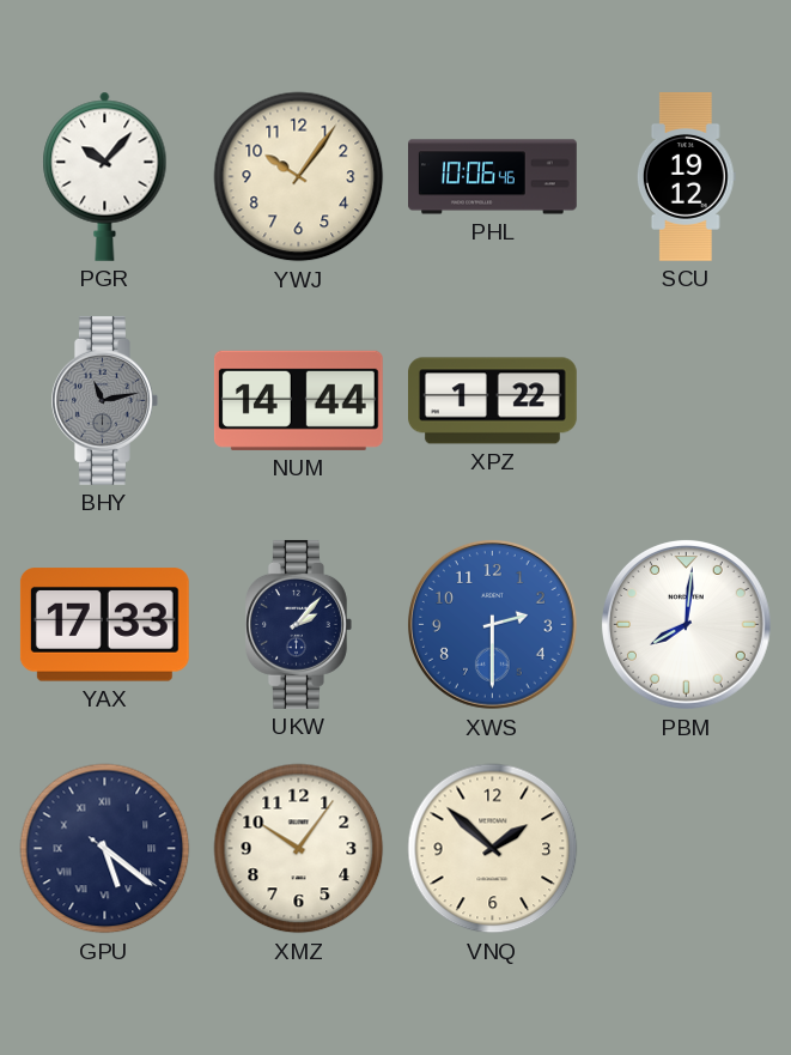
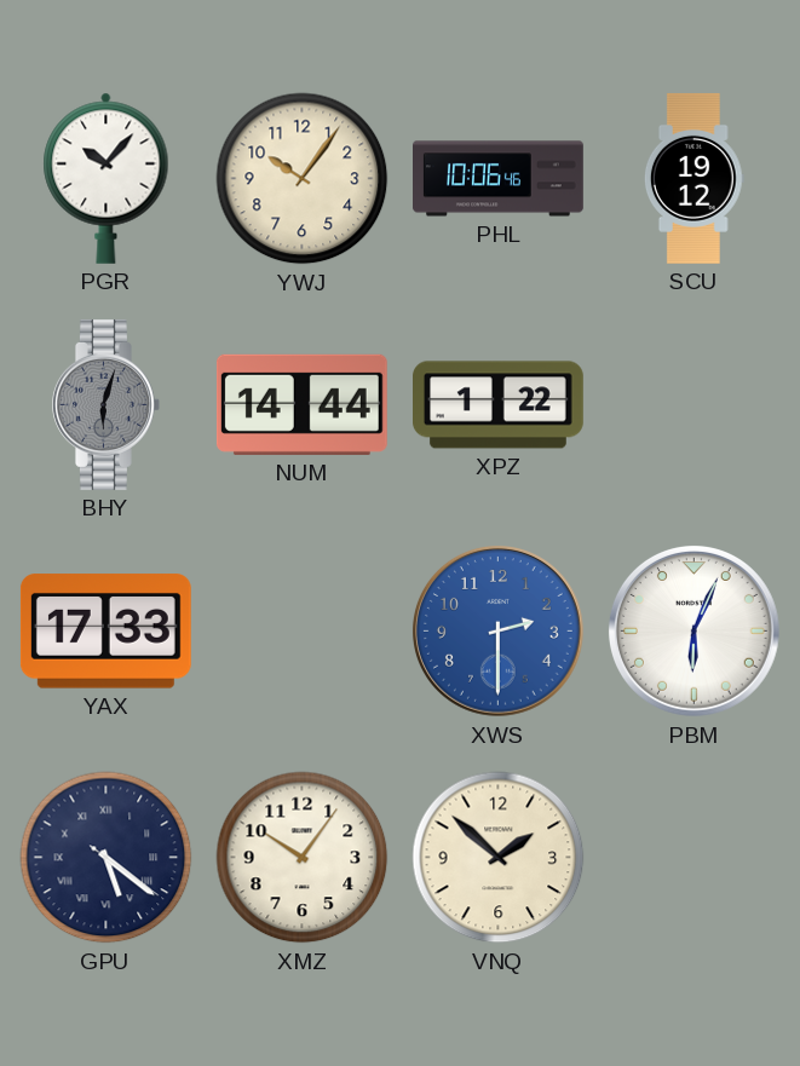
BHY: 11:13 -> 6:03 (107, 404)
UKW: 2:07 -> none (299, 624)
PBM: 8:01 -> 6:04 (693, 630)
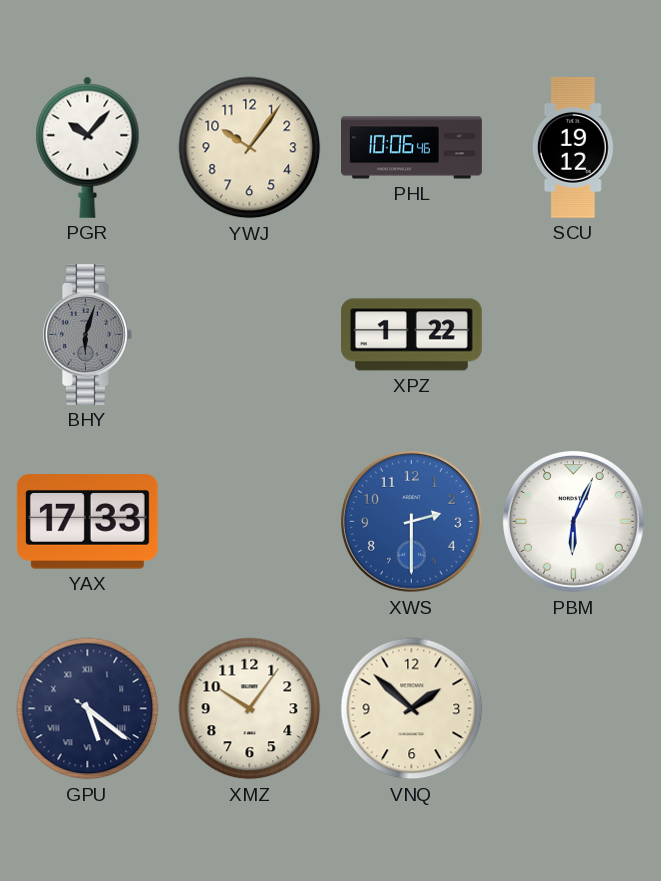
NUM: 14:44 -> none (301, 404)
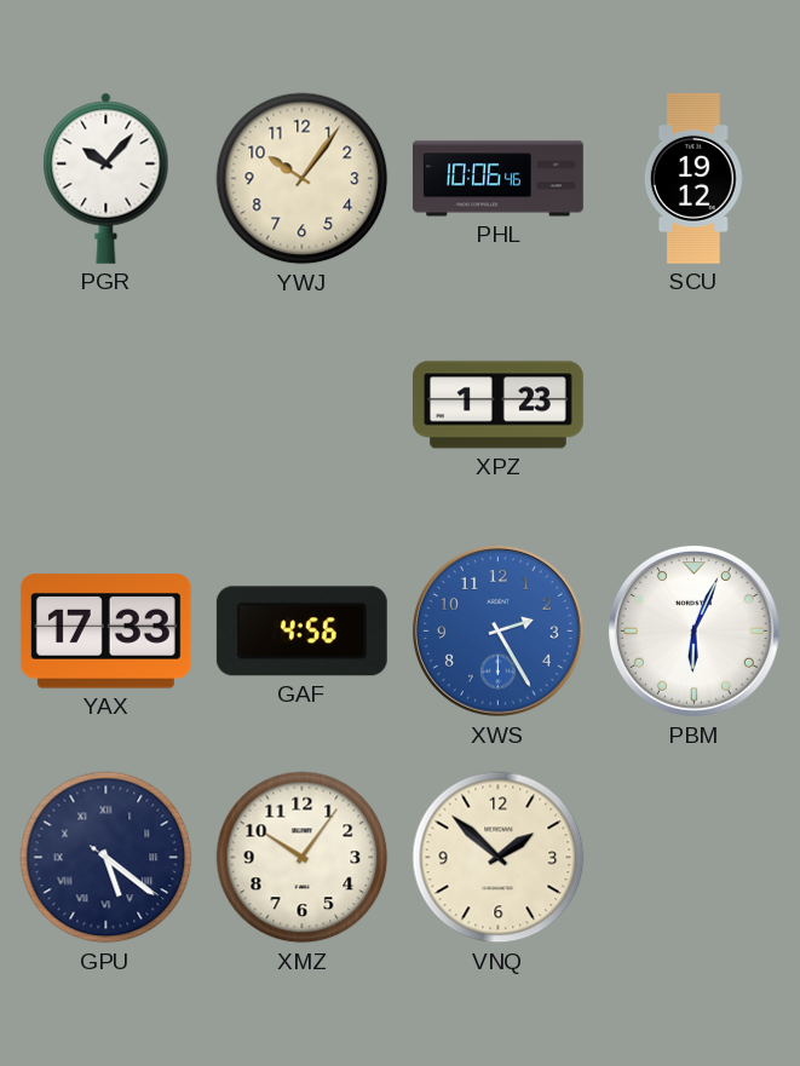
BHY: 6:03 -> none (88, 334)
XPZ: 1:22 -> 1:23 (499, 405)
GAF: none -> 4:56 (301, 632)
XWS: 2:30 -> 2:25 (497, 630)
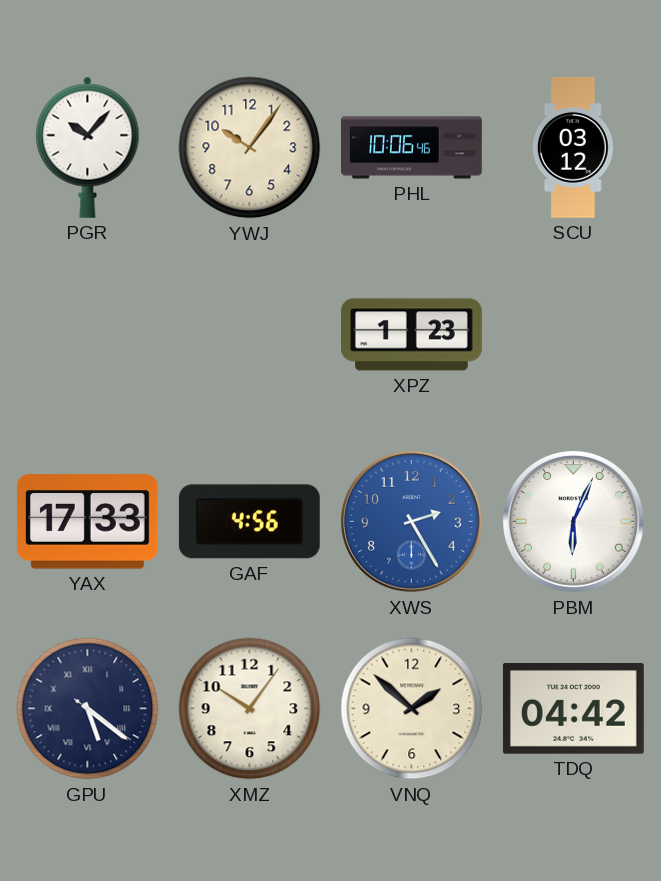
SCU: 19:12 -> 03:12 (573, 148)
TDQ: none -> 04:42 (573, 709)
